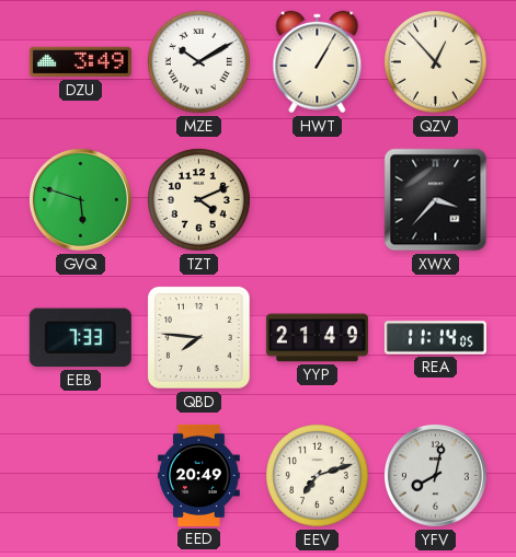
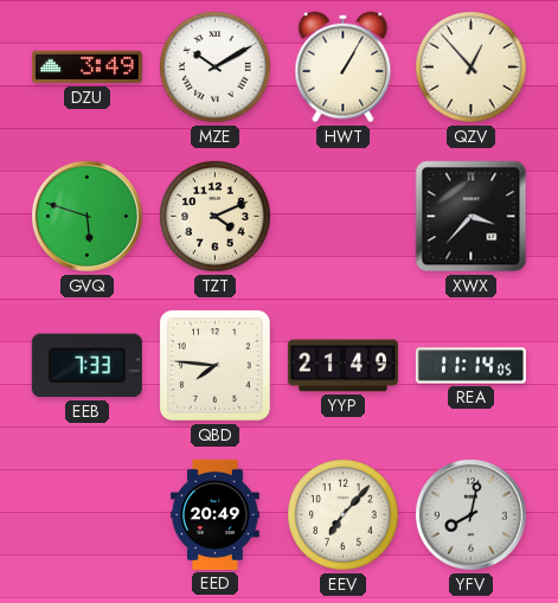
EEV: 7:12 -> 7:07 (344, 515)
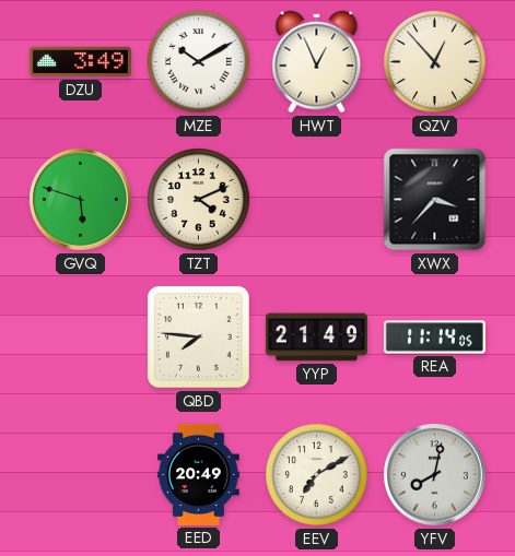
HWT: 1:05 -> 12:56 (317, 62)
EEB: 7:33 -> none (86, 366)
EEV: 7:07 -> 7:10 (317, 475)
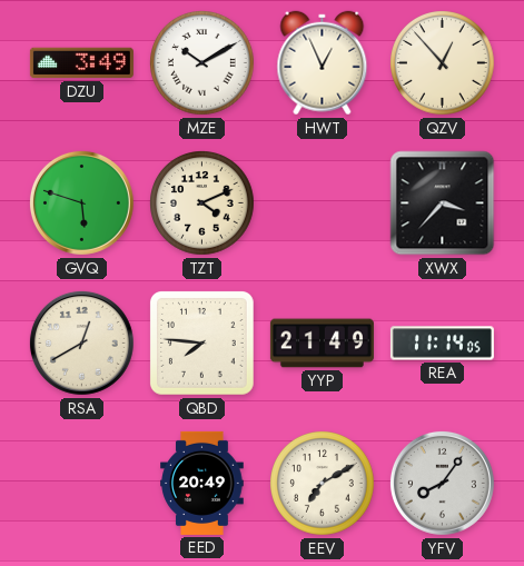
RSA: none -> 12:40 (81, 342)
YFV: 8:02 -> 8:06 (442, 483)
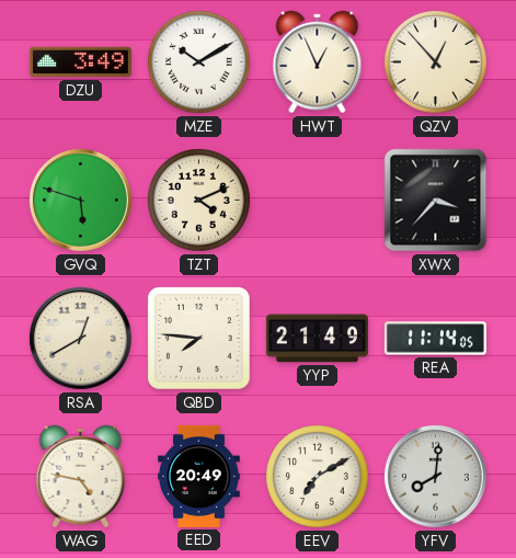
WAG: none -> 4:47 (81, 477)
YFV: 8:06 -> 8:01 (435, 476)
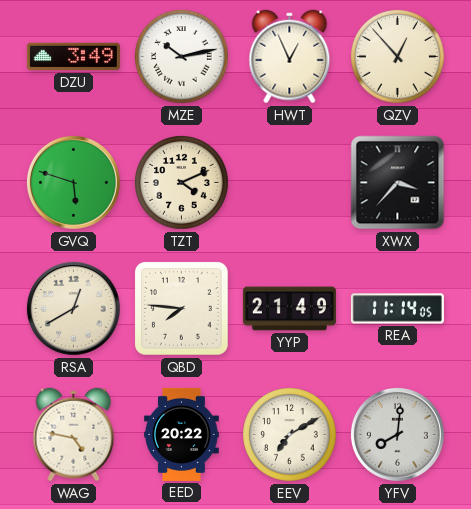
MZE: 10:10 -> 10:13 (182, 57)
EED: 20:49 -> 20:22 (182, 434)
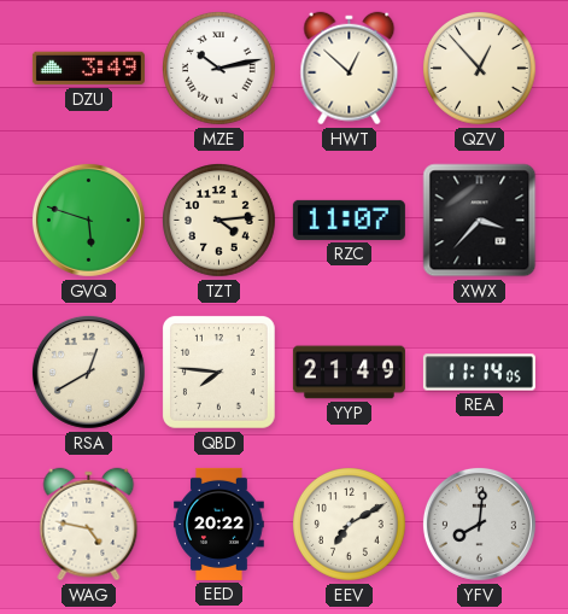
HWT: 12:56 -> 12:52 (350, 69)
TZT: 4:11 -> 4:14 (219, 221)
RZC: none -> 11:07 (349, 220)
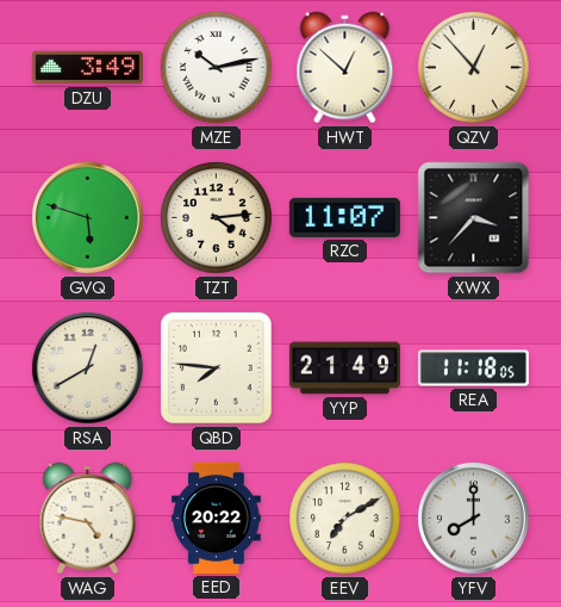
REA: 11:14 -> 11:18 (473, 368)
YFV: 8:01 -> 8:00 (473, 518)
